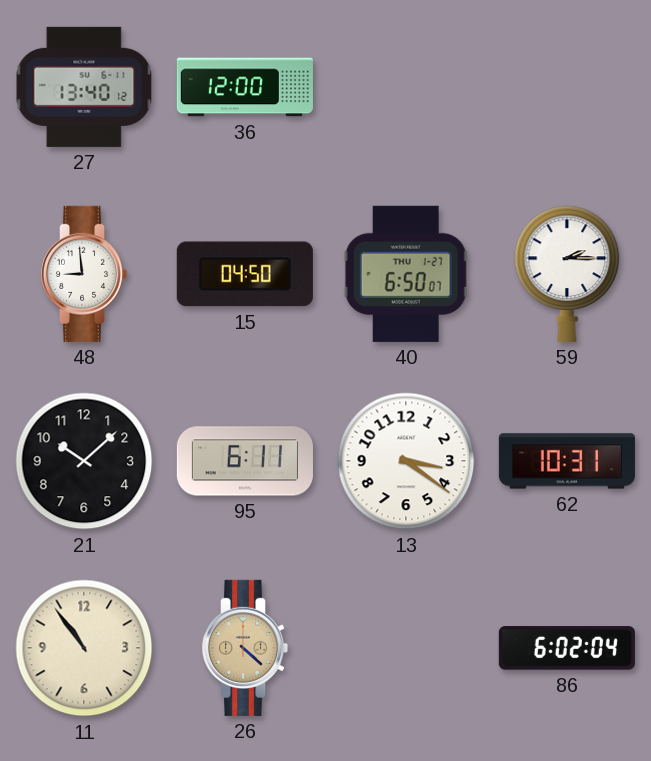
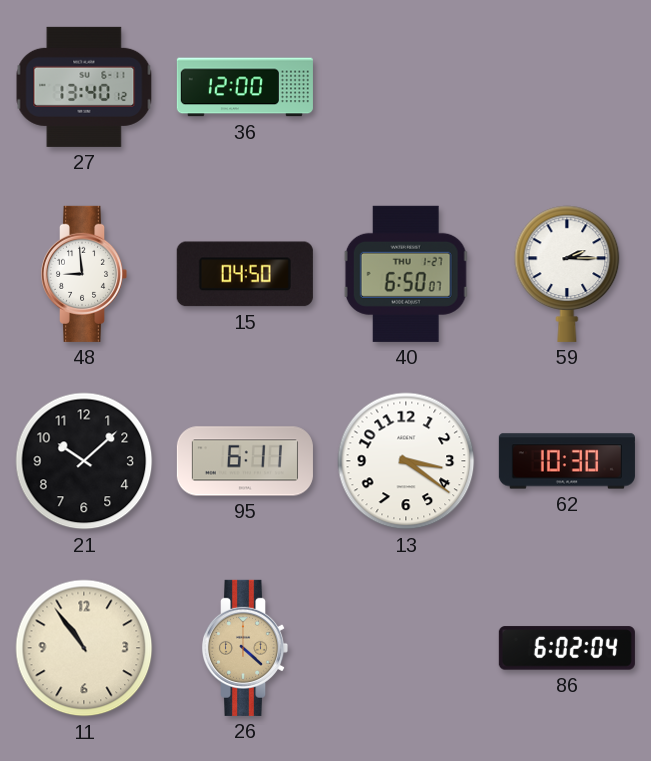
62: 10:31 -> 10:30 (567, 461)
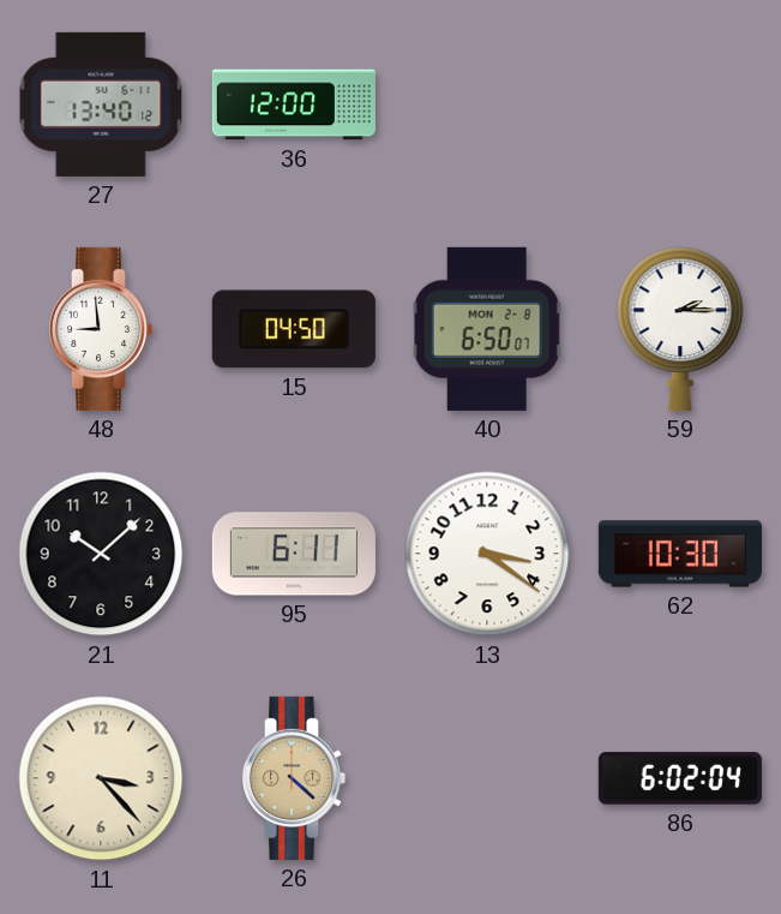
40 date: THU 1-27 -> MON 2-8 (487, 329)
11: 10:54 -> 3:23 (101, 778)
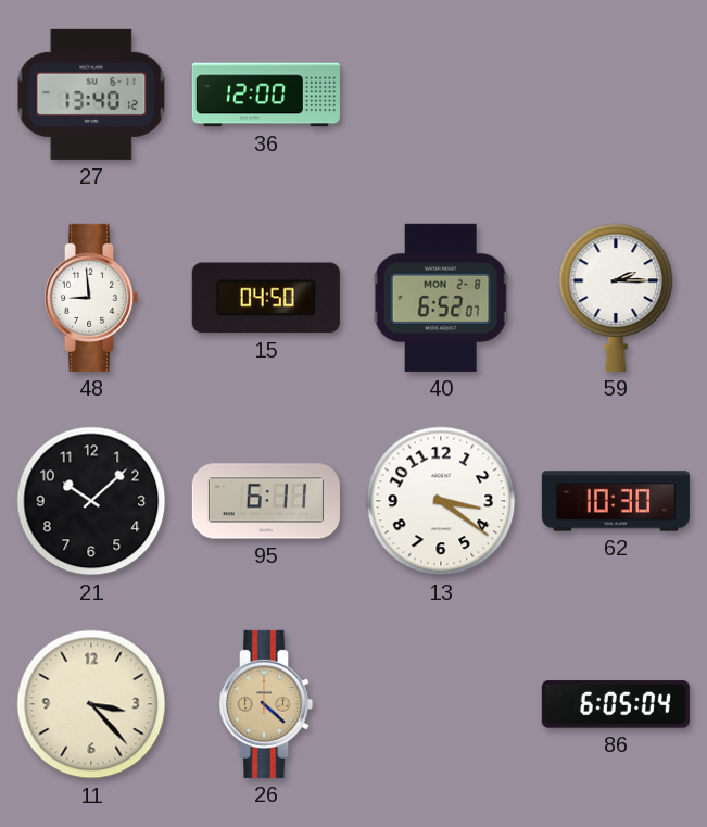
40: 6:50 -> 6:52 (441, 298)
86: 6:02 -> 6:05 (616, 704)
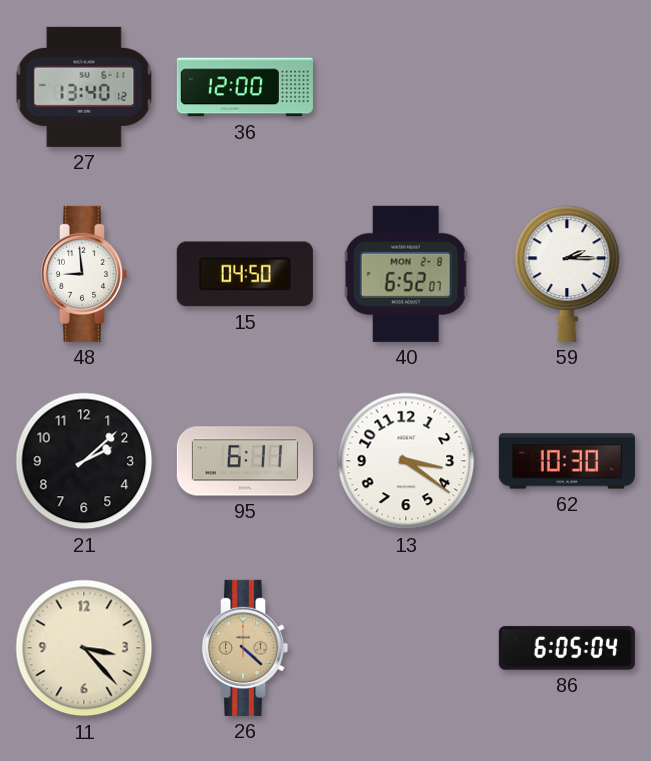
21: 10:08 -> 2:08 (84, 461)
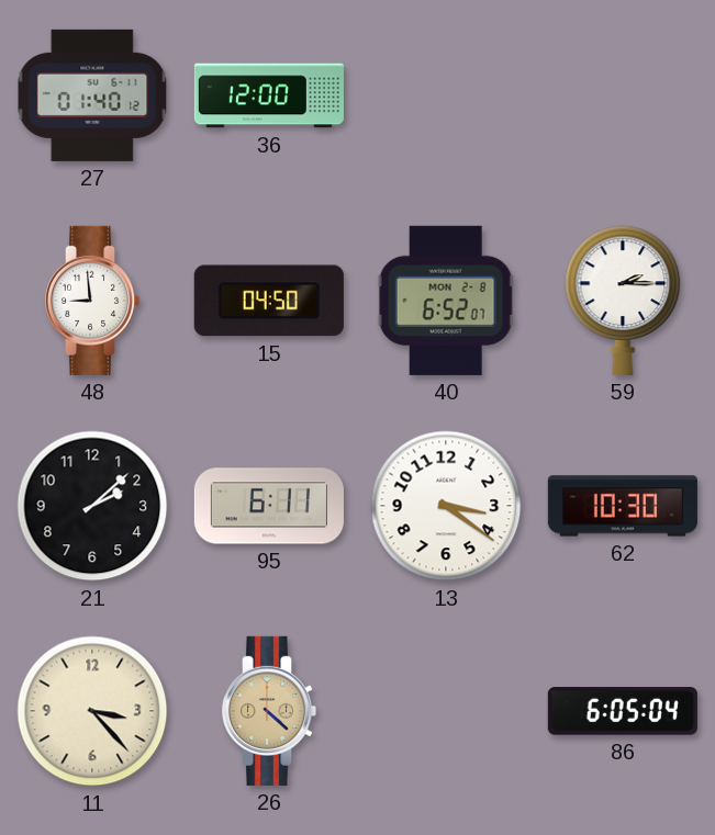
27: 13:40 -> 01:40 (92, 95)
